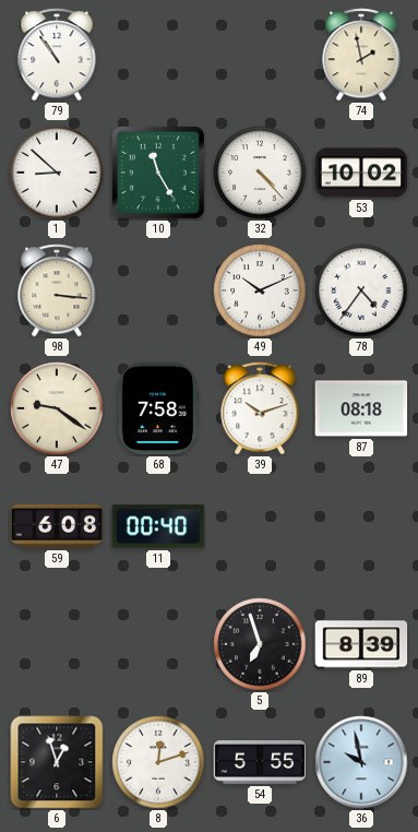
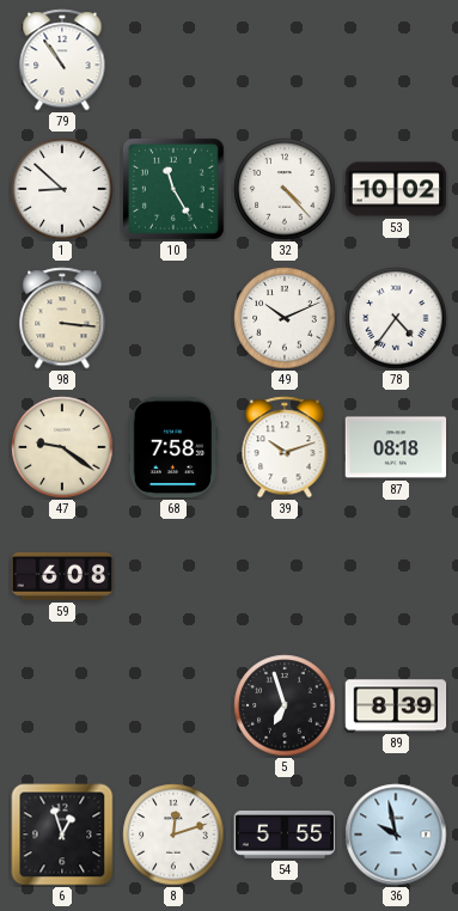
74: 1:58 -> none (361, 55)
11: 00:40 -> none (158, 526)
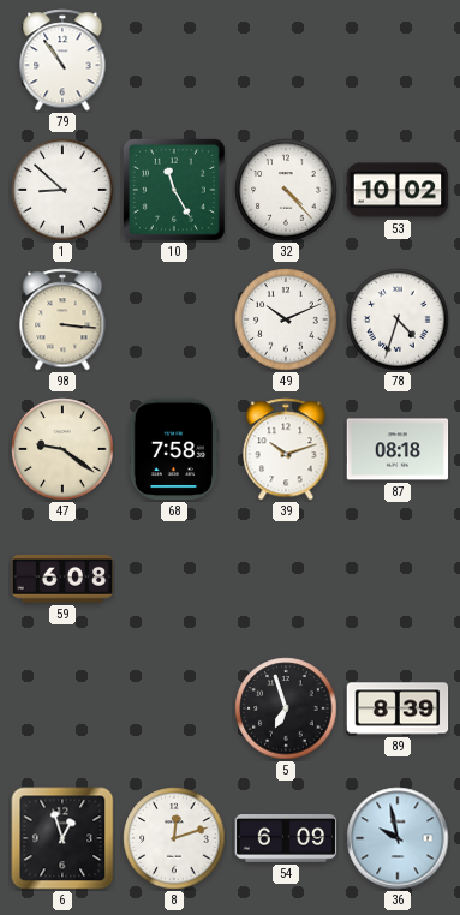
78: 4:36 -> 4:33 (398, 319)
54: 5:55 -> 6:09 (286, 839)
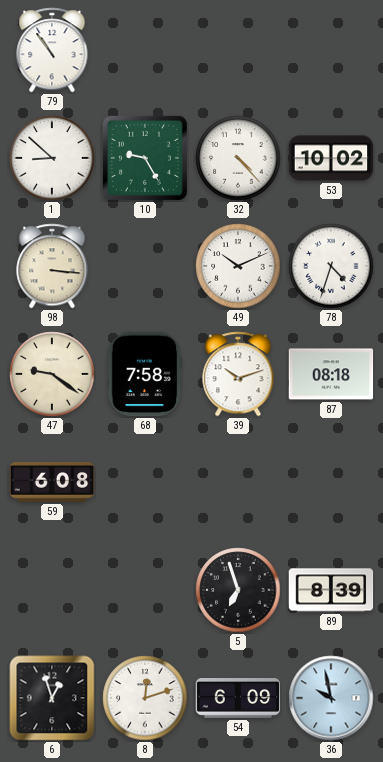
10: 11:25 -> 9:25 (145, 158)
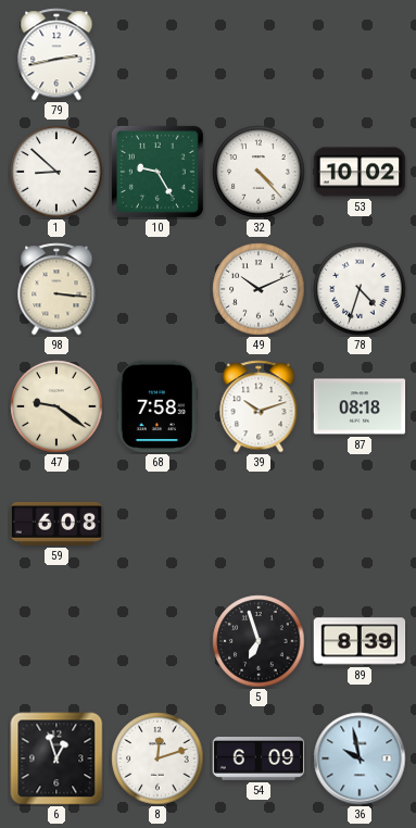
79: 10:54 -> 2:43 (56, 54)
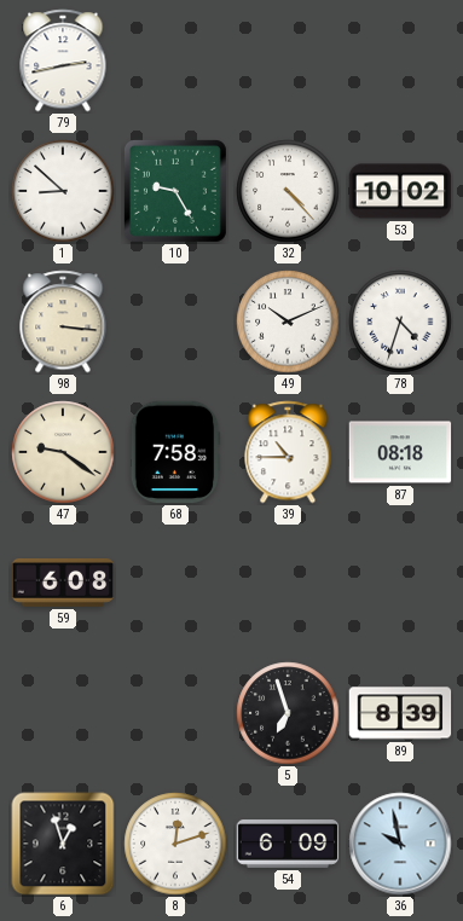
39: 10:12 -> 10:45 (288, 452)
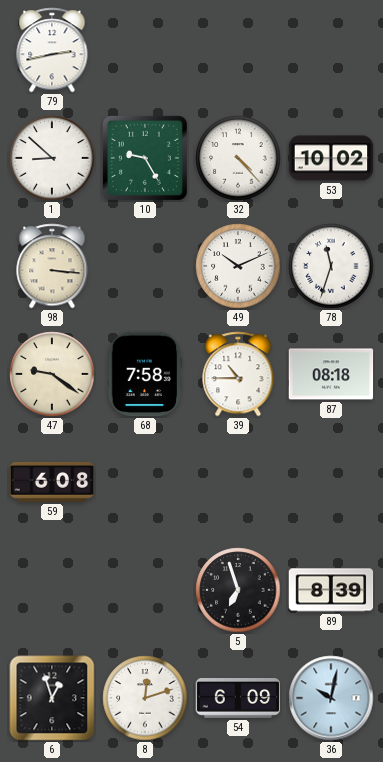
78: 4:33 -> 11:33 (331, 266)
36: 9:58 -> 10:02 (331, 698)
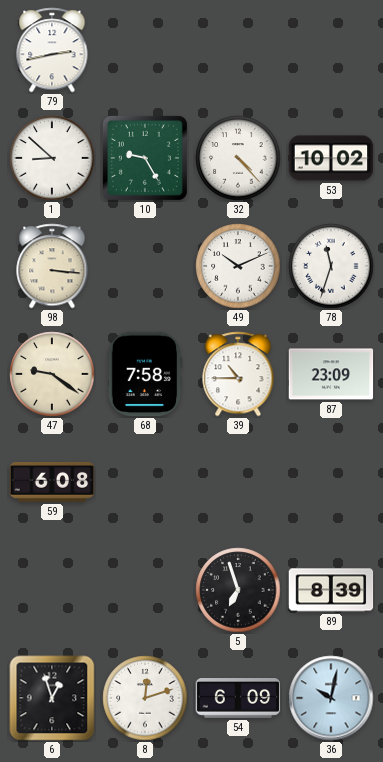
87: 08:18 -> 23:09 (331, 374)
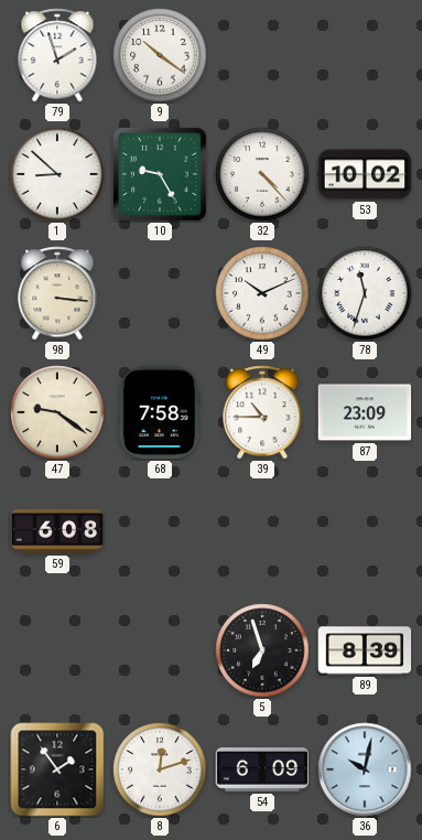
79: 2:43 -> 1:57 (57, 55)
9: none -> 10:21 (160, 55)
6: 12:57 -> 1:54 (57, 769)
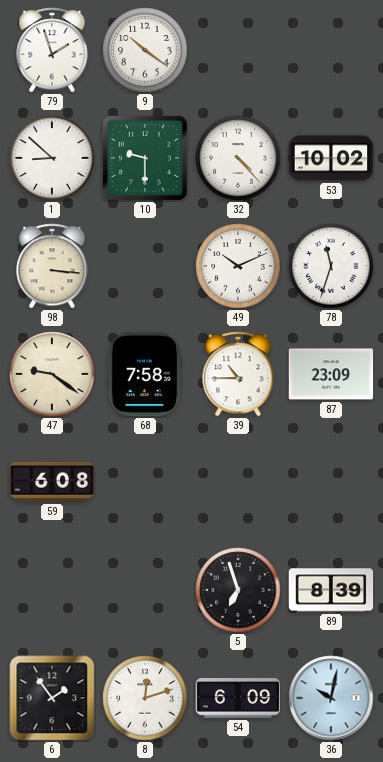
10: 9:25 -> 9:30 (145, 158)
